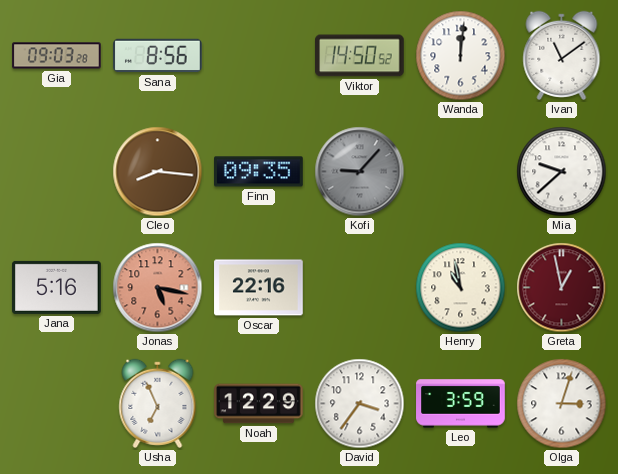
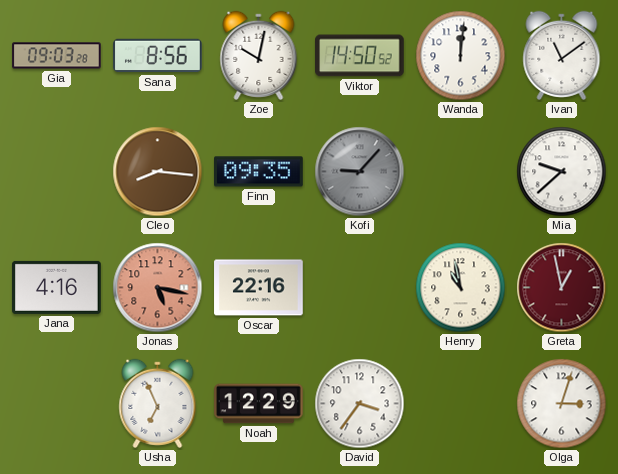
Zoe: none -> 10:02 (259, 55)
Jana: 5:16 -> 4:16 (57, 287)
Leo: 3:59 -> none (461, 404)
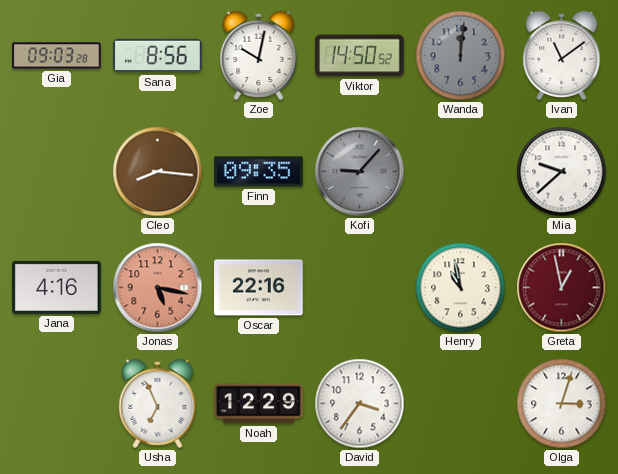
Wanda dial: white -> grey (461, 56)
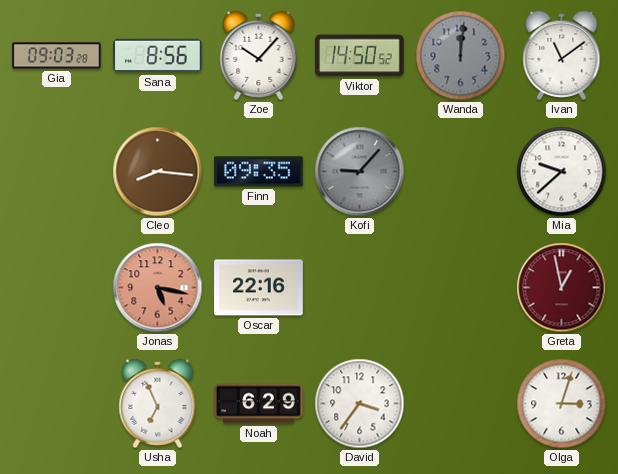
Zoe: 10:02 -> 10:07 (259, 55)
Jana: 4:16 -> none (57, 287)
Henry: 10:58 -> none (461, 288)
Noah: 12:29 -> 6:29 (259, 404)
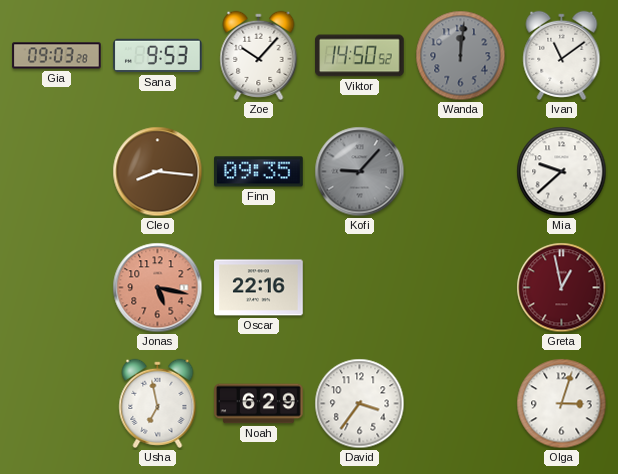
Sana: 8:56 -> 9:53 (158, 56)
Usha: 6:56 -> 6:58 (158, 403)
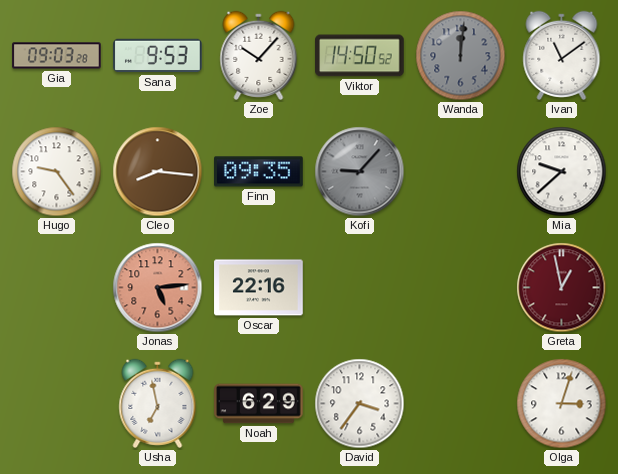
Hugo: none -> 9:24 (57, 172)
Jonas: 5:17 -> 5:14 (158, 288)
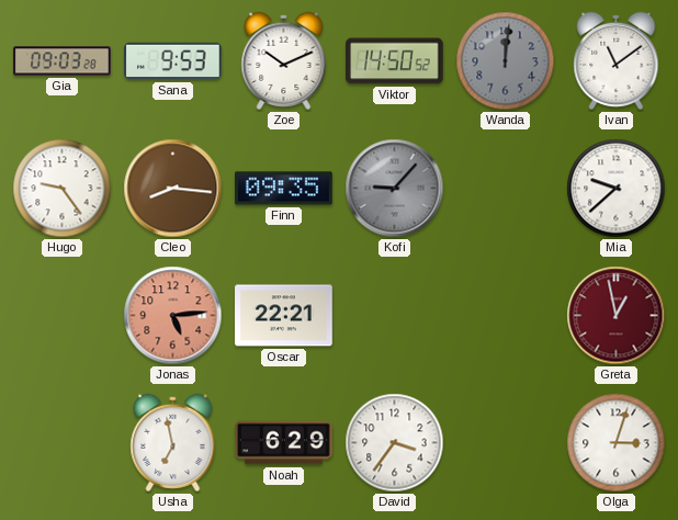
Zoe: 10:07 -> 10:11 (284, 60)
Oscar: 22:16 -> 22:21 (284, 316)
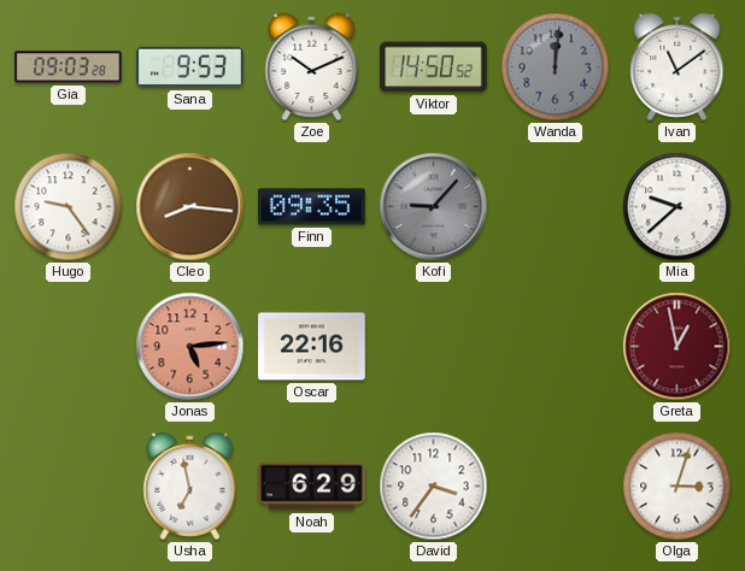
Oscar: 22:21 -> 22:16 (312, 347)
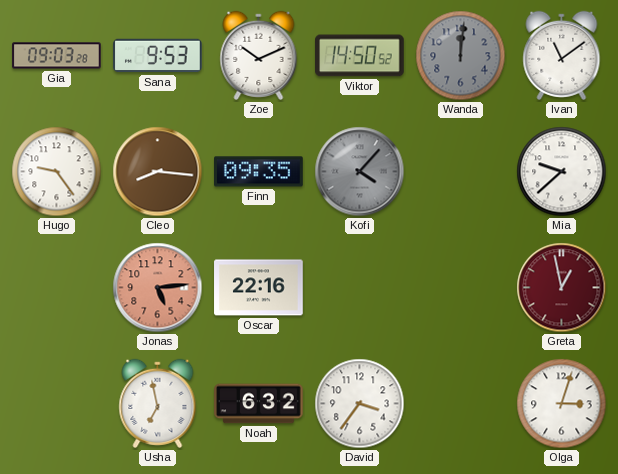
Kofi: 9:07 -> 4:07 (360, 172)
Noah: 6:29 -> 6:32 (259, 404)
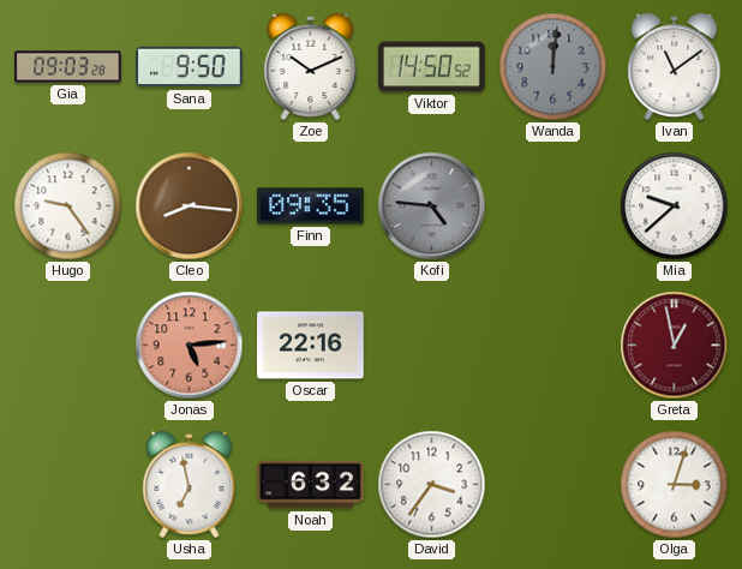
Sana: 9:53 -> 9:50 (190, 67)
Kofi: 4:07 -> 4:46 (432, 206)
